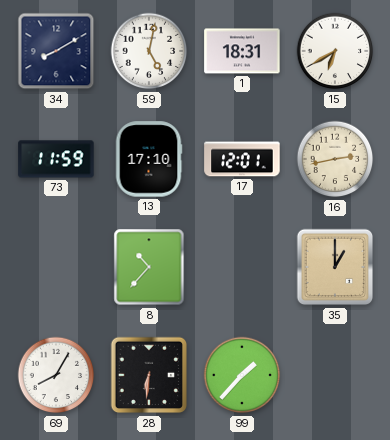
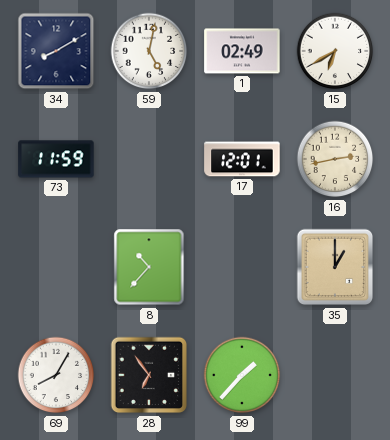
1: 18:31 -> 02:49 (242, 51)
13: 17:10 -> none (149, 159)
28: 6:31 -> 6:54 (149, 375)
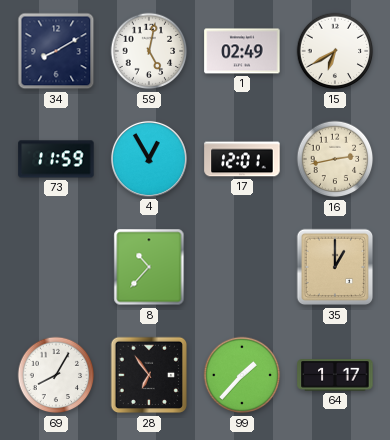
4: none -> 12:55 (149, 159)
64: none -> 1:17 (335, 375)
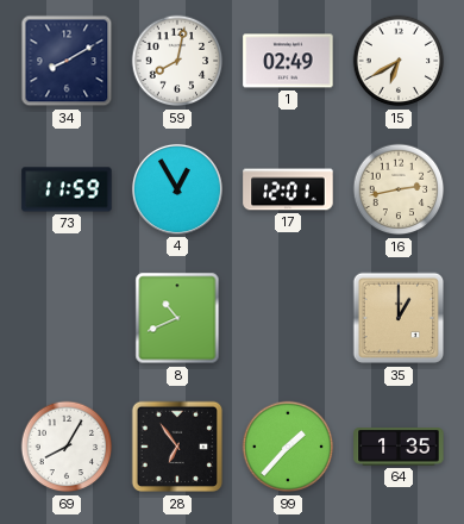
59: 5:02 -> 8:02 (177, 61)
8: 10:37 -> 10:41 (177, 318)
64: 1:17 -> 1:35 (399, 447)
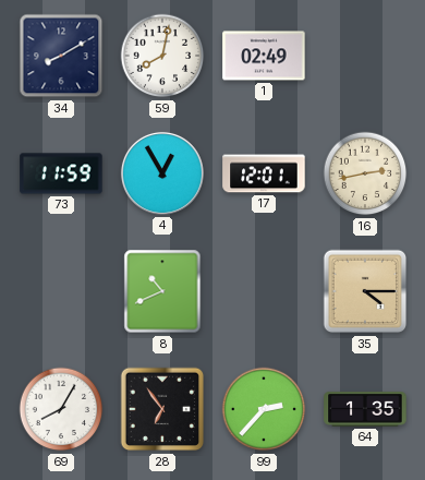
15: 6:40 -> none (399, 61)
35: 1:00 -> 4:15 (365, 291)
99: 1:37 -> 2:37 (264, 409)
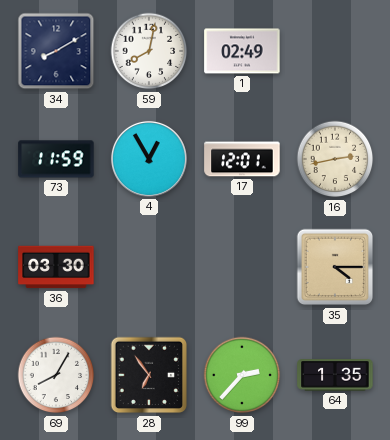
36: none -> 03:30 (56, 267)
8: 10:41 -> none (162, 291)
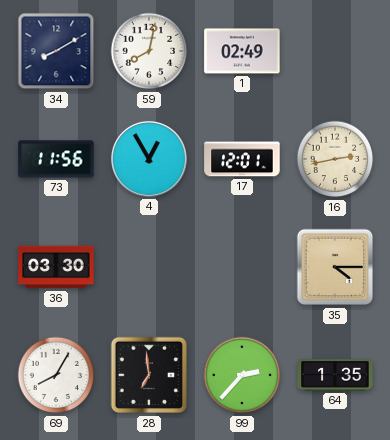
73: 11:59 -> 11:56 (56, 159)
28: 6:54 -> 6:59 (149, 375)
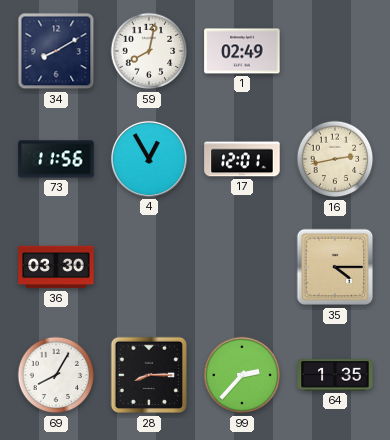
28: 6:59 -> 8:15 (149, 375)
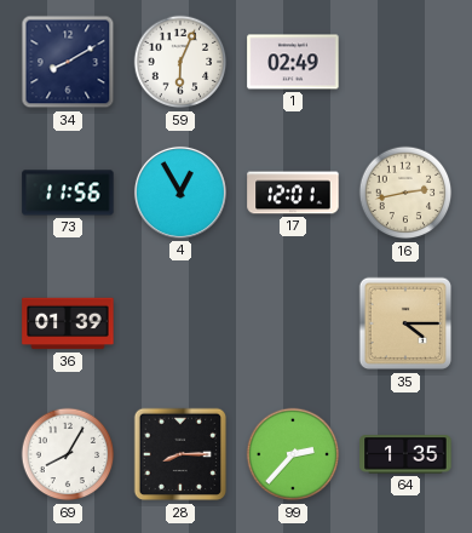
59: 8:02 -> 6:04 (180, 62)
36: 03:30 -> 01:39 (68, 323)
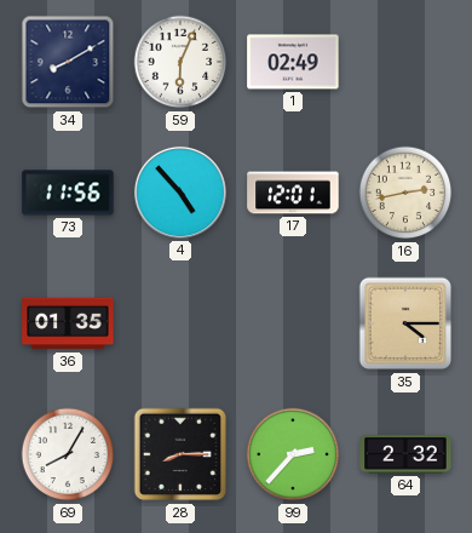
4: 12:55 -> 4:53 (180, 193)
36: 01:39 -> 01:35 (68, 323)
64: 1:35 -> 2:32 (405, 454)
